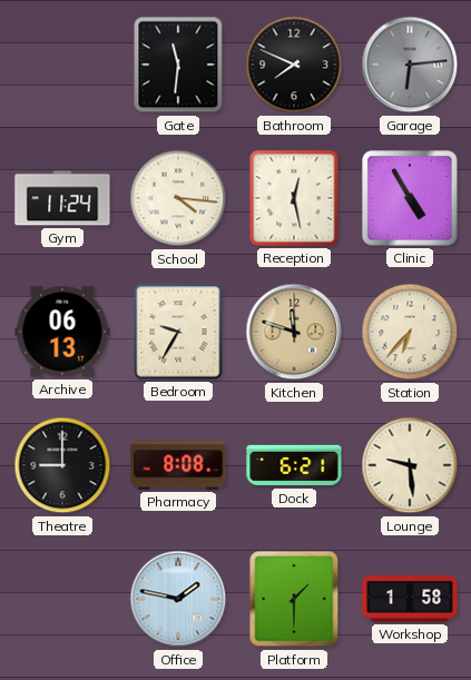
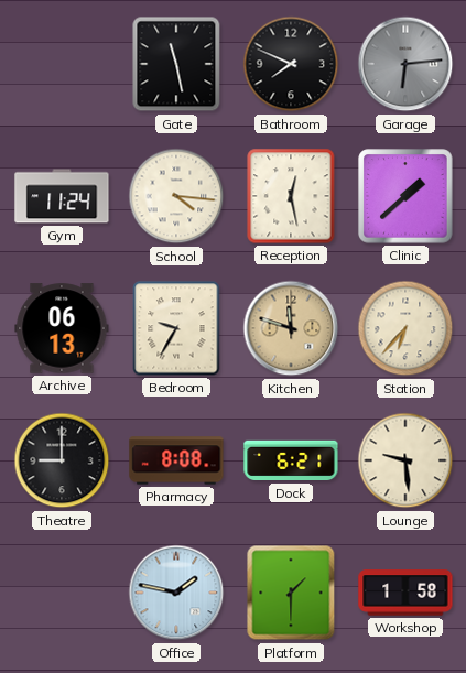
Gate: 11:31 -> 11:28 (176, 64)
Clinic: 4:55 -> 1:38 (405, 196)
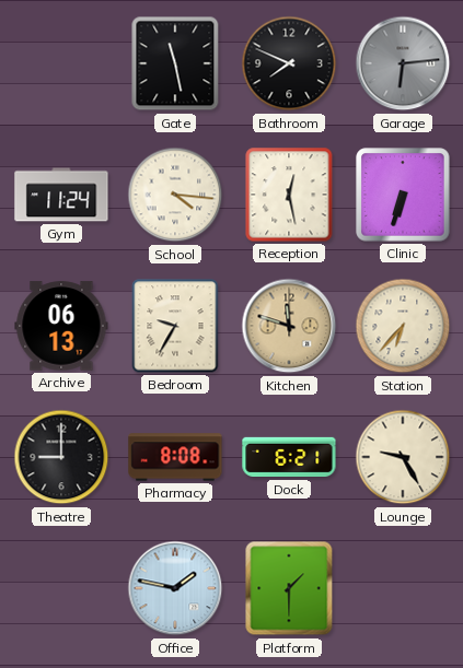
Clinic: 1:38 -> 6:33 (403, 195)
Lounge: 9:29 -> 9:25 (403, 457)
Workshop: 1:58 -> none (405, 593)
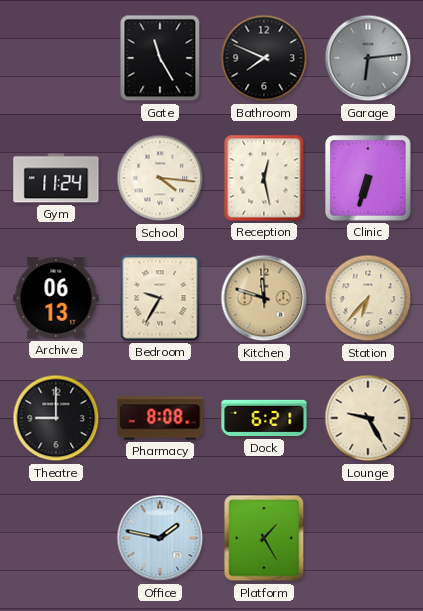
Gate: 11:28 -> 11:25 (160, 58)
Platform: 1:30 -> 1:25 (264, 538)
